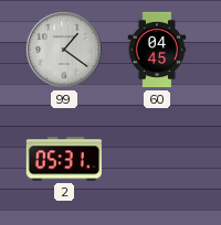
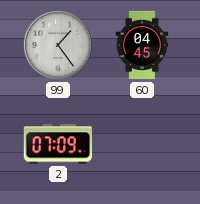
99: 1:21 -> 1:24 (58, 45)
2: 05:31 -> 07:09 (57, 144)
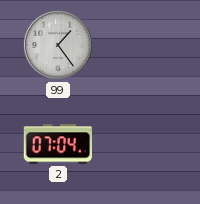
60: 04:45 -> none (142, 45)
2: 07:09 -> 07:04 (57, 144)
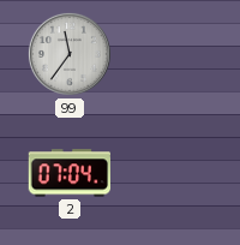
99: 1:24 -> 11:36 (70, 54)
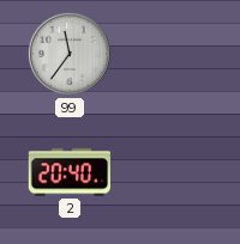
2: 07:04 -> 20:40 (68, 172)
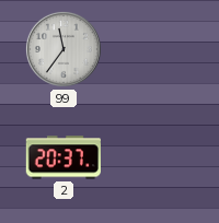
2: 20:40 -> 20:37 (62, 157)
